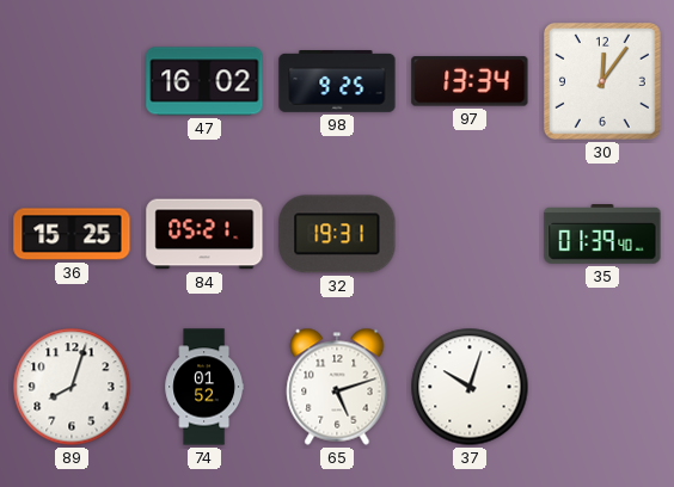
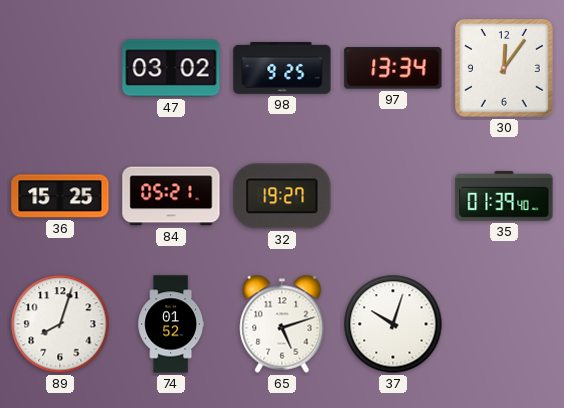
47: 16:02 -> 03:02 (171, 68)
32: 19:31 -> 19:27 (282, 196)
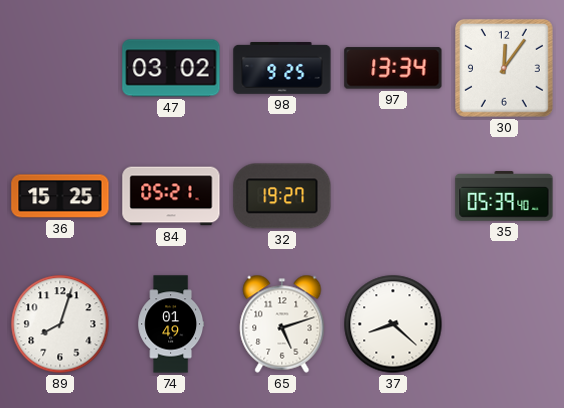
35: 01:39 -> 05:39 (504, 196)
74: 01:52 -> 01:49 (171, 324)
37: 10:03 -> 8:22 (393, 324)
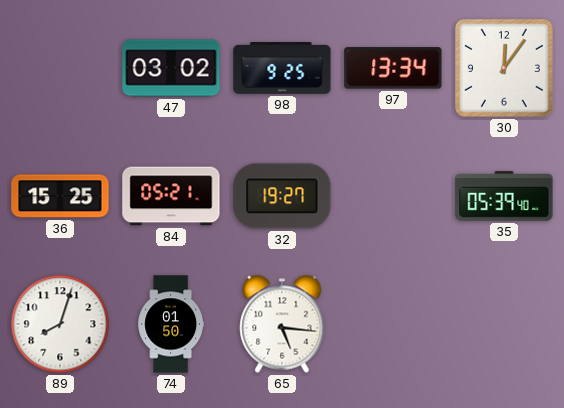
74: 01:49 -> 01:50 (171, 324)
65: 5:12 -> 5:16 (282, 324)
37: 8:22 -> none (393, 324)
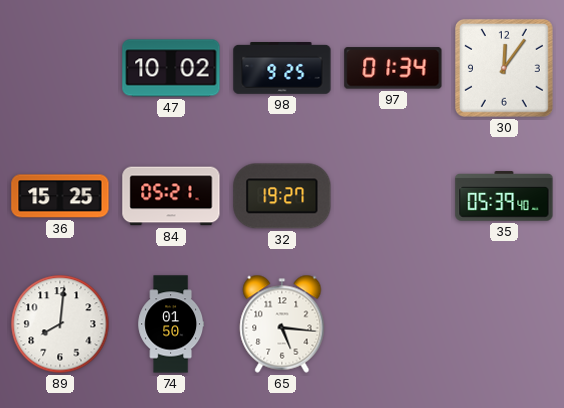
47: 03:02 -> 10:02 (171, 68)
97: 13:34 -> 01:34 (393, 68)
89: 8:03 -> 8:01 (60, 324)
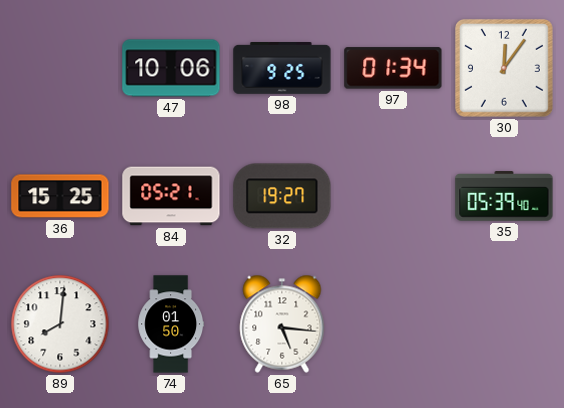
47: 10:02 -> 10:06 (171, 68)
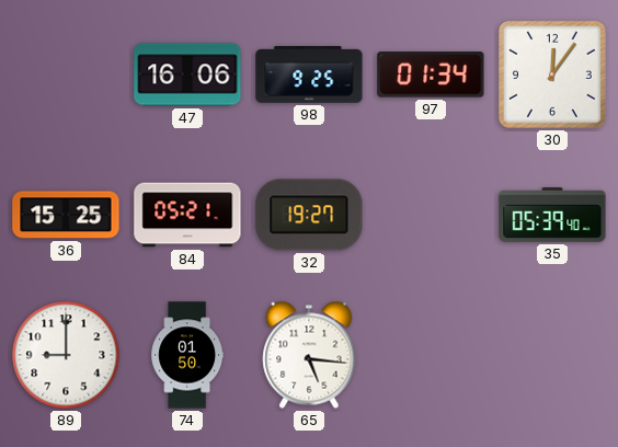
47: 10:06 -> 16:06 (187, 74)
89: 8:01 -> 9:00 (66, 355)
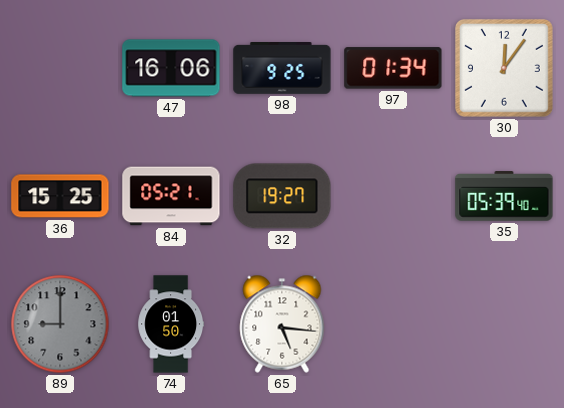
89 dial: white -> grey (60, 324)
